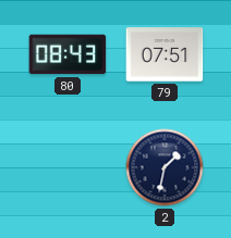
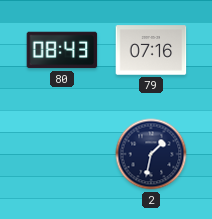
79: 07:51 -> 07:16 (151, 50)
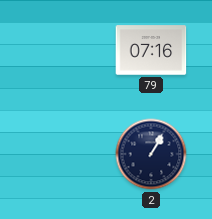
80: 08:43 -> none (62, 50)
2: 1:32 -> 1:05 (151, 154)
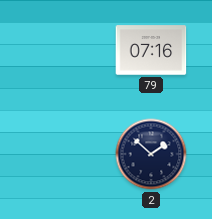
2: 1:05 -> 1:52 (151, 154)
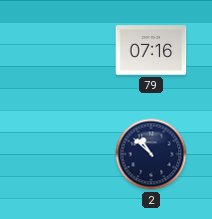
2: 1:52 -> 10:52 (151, 154)
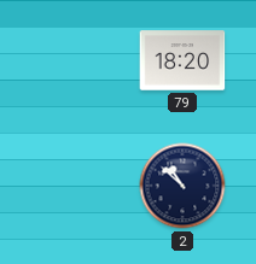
79: 07:16 -> 18:20 (182, 60)
